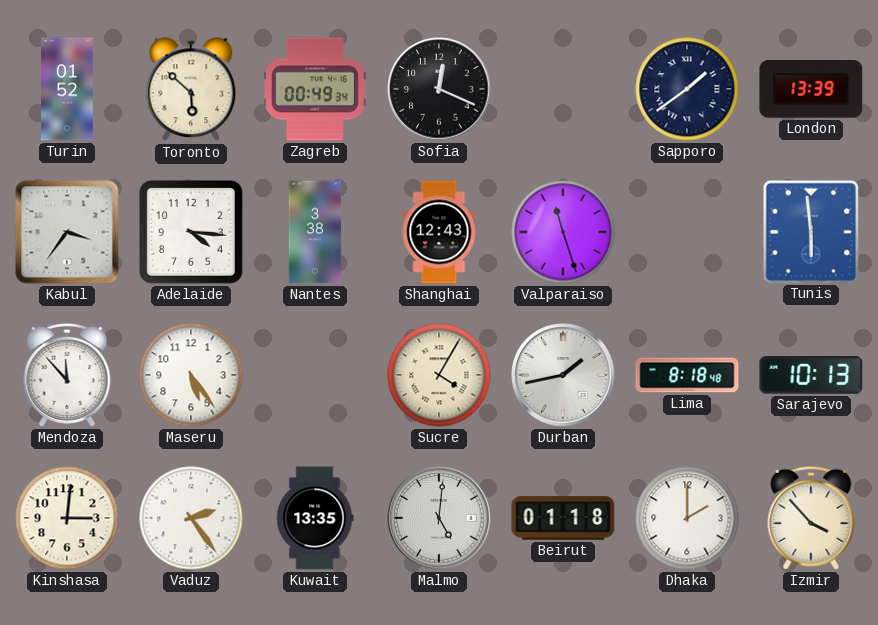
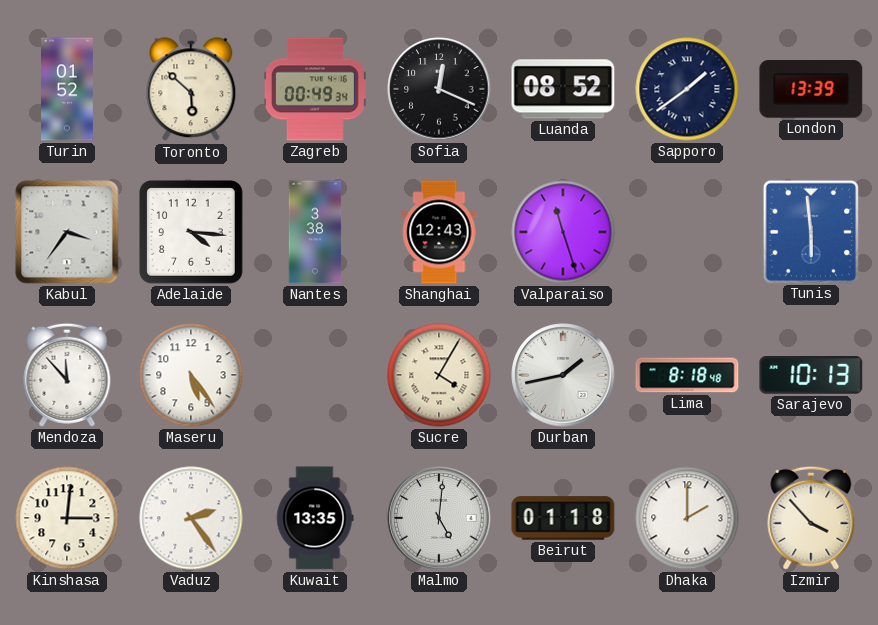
Luanda: none -> 08:52 (563, 89)
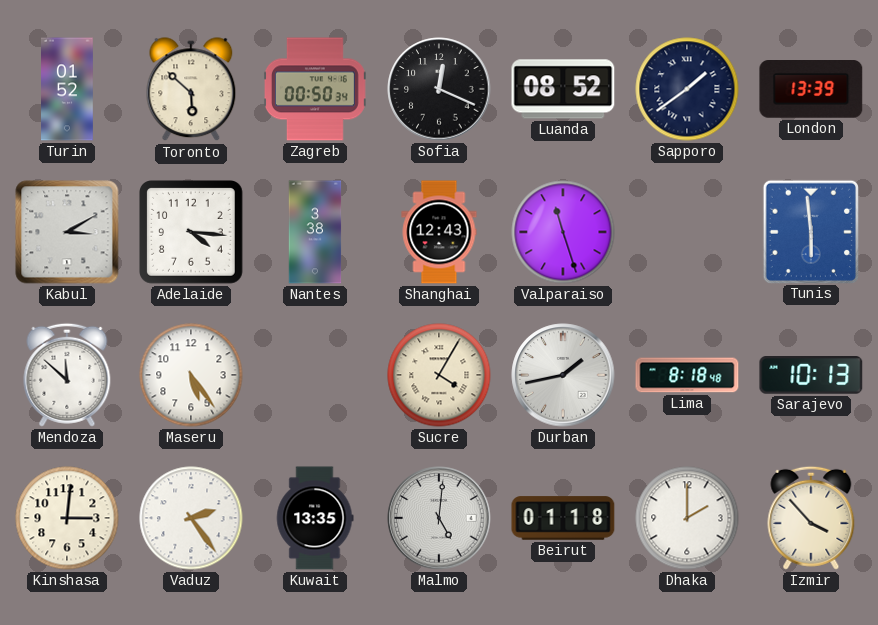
Zagreb: 00:49 -> 00:50 (315, 89)
Kabul: 3:36 -> 3:10 (67, 232)
Mendoza: 11:53 -> 11:52 (67, 375)
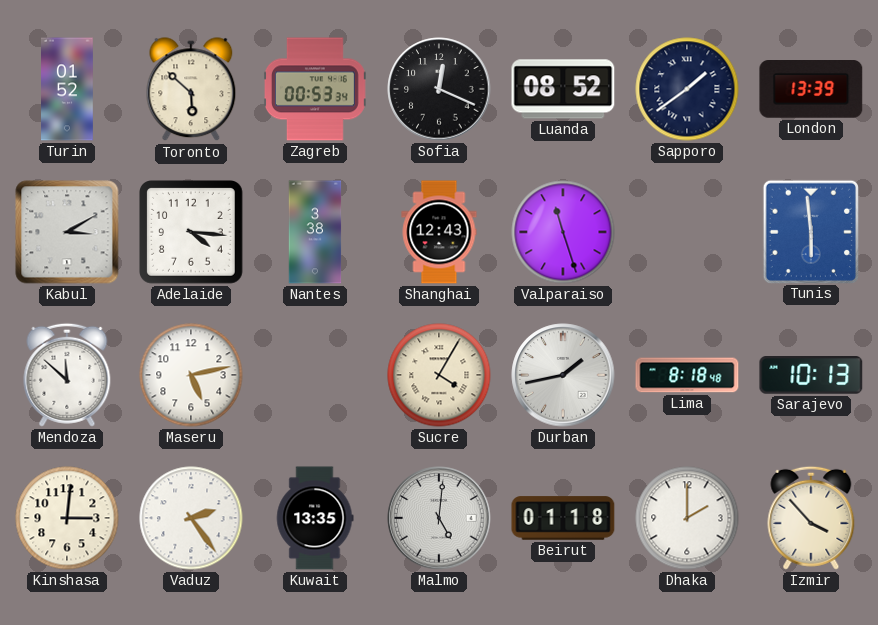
Zagreb: 00:50 -> 00:53 (315, 89)
Maseru: 5:24 -> 5:13 (191, 375)
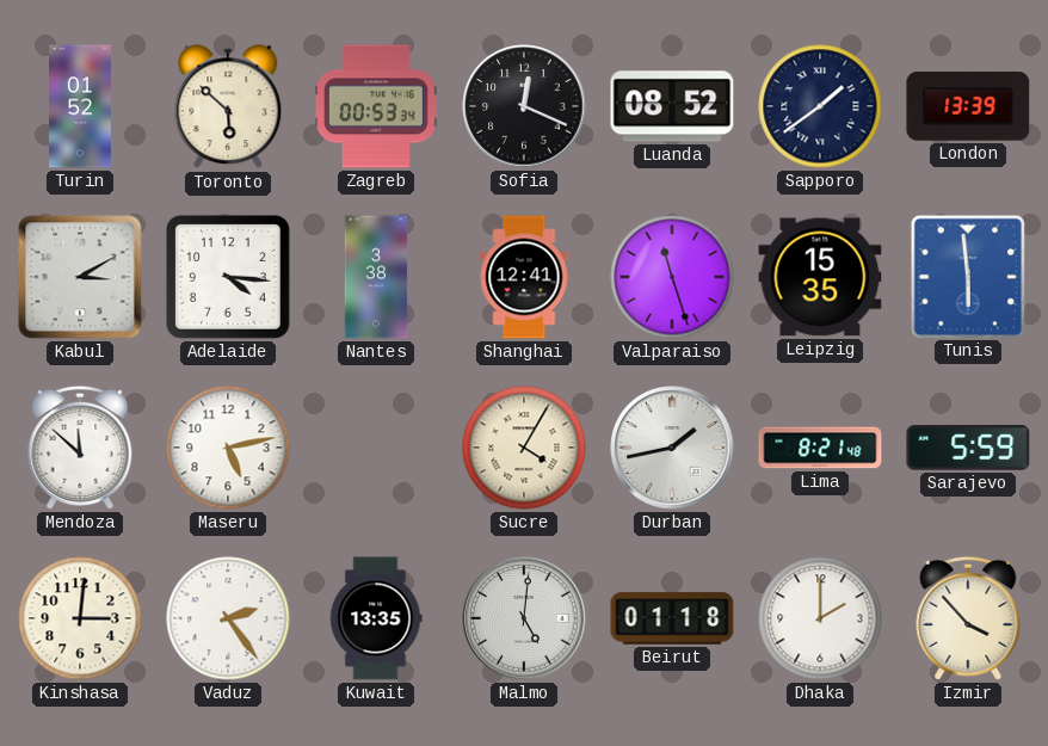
Shanghai: 12:43 -> 12:41 (524, 277)
Leipzig: none -> 15:35 (820, 277)
Lima: 8:18 -> 8:21 (820, 448)
Sarajevo: 10:13 -> 5:59 (968, 449)
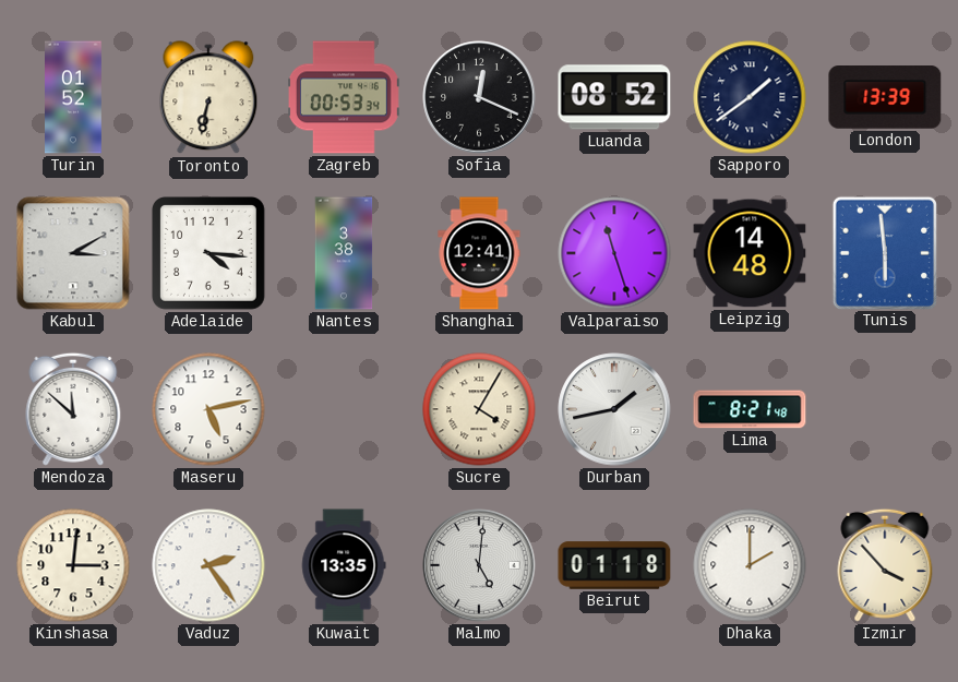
Toronto: 5:52 -> 6:32 (208, 98)
Leipzig: 15:35 -> 14:48 (750, 253)
Sarajevo: 5:59 -> none (968, 449)
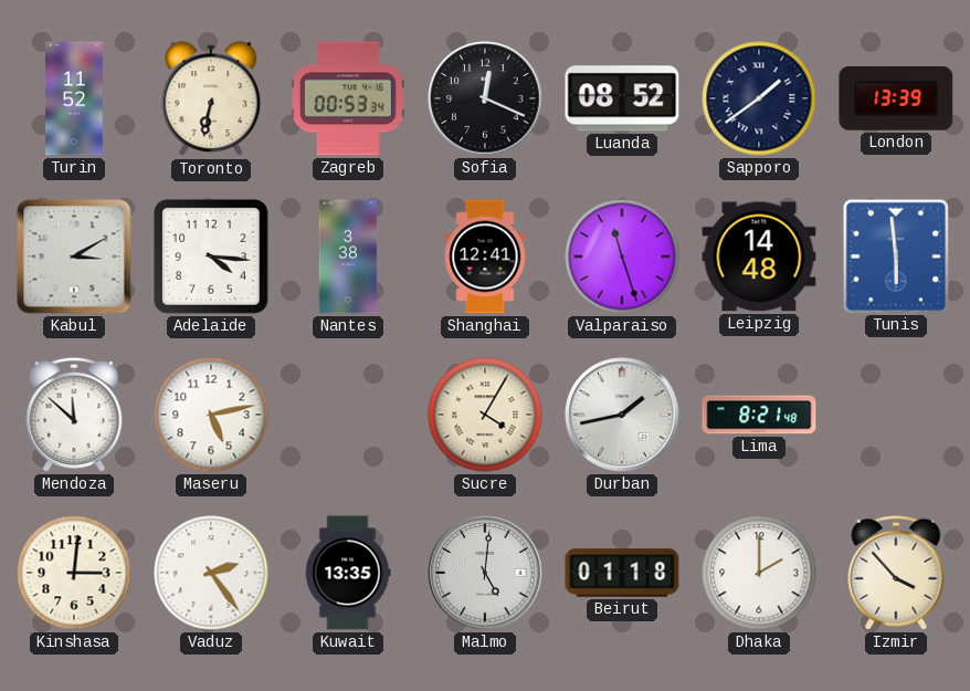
Turin: 01:52 -> 11:52 (75, 98)
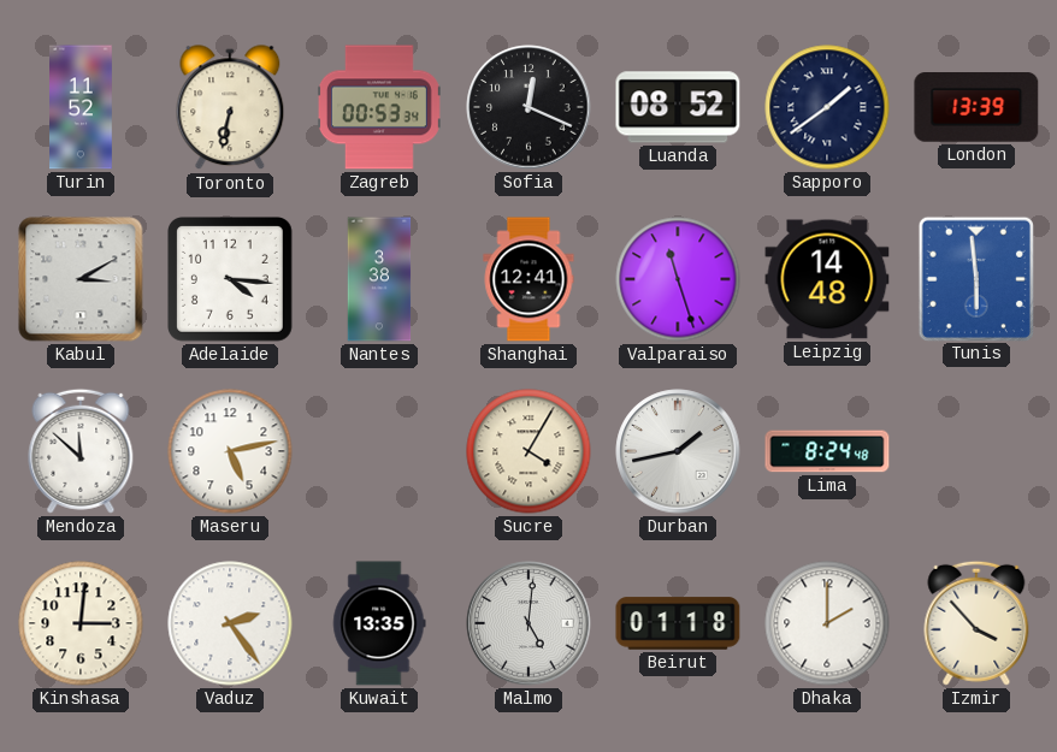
Lima: 8:21 -> 8:24 (827, 451)
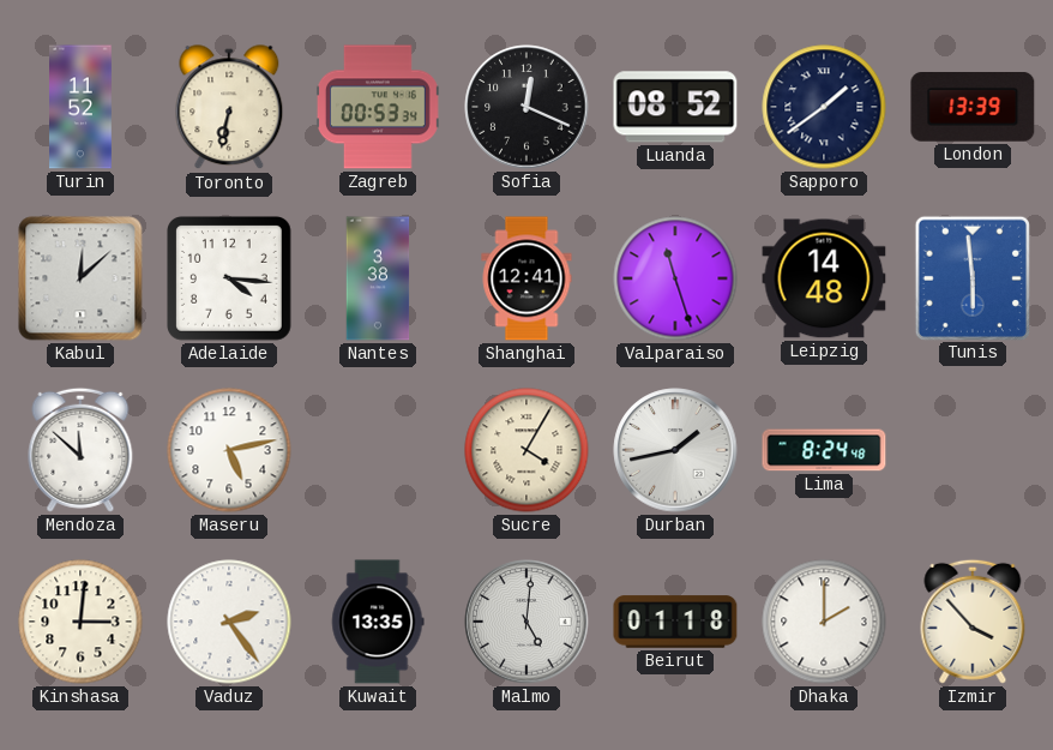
Kabul: 3:10 -> 12:08 (80, 278)
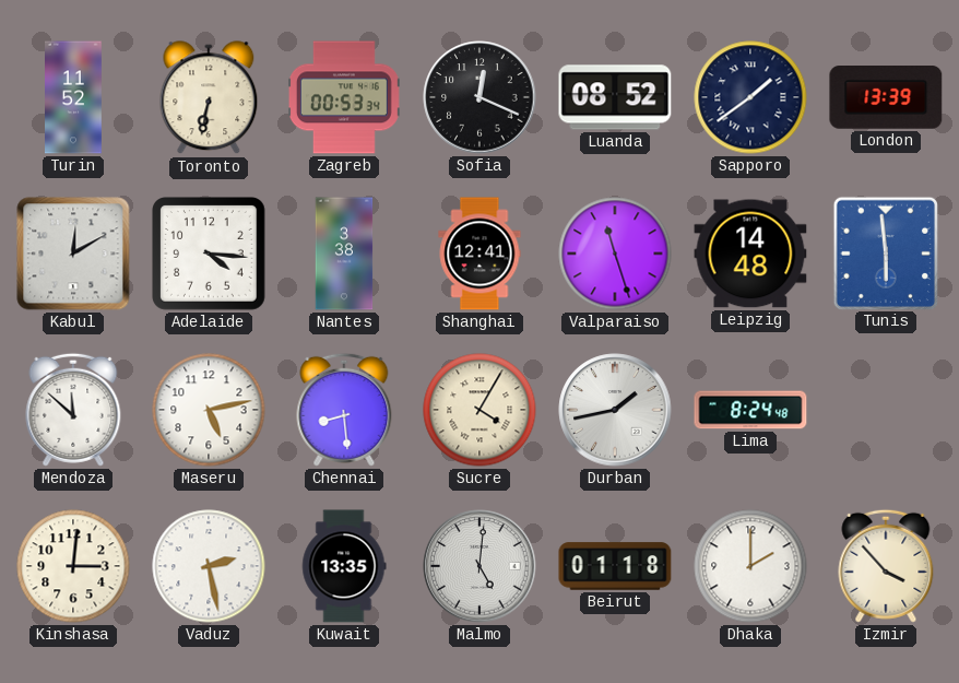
Kabul: 12:08 -> 12:10 (73, 254)
Chennai: none -> 8:29 (344, 410)
Vaduz: 2:24 -> 2:28 (209, 566)
